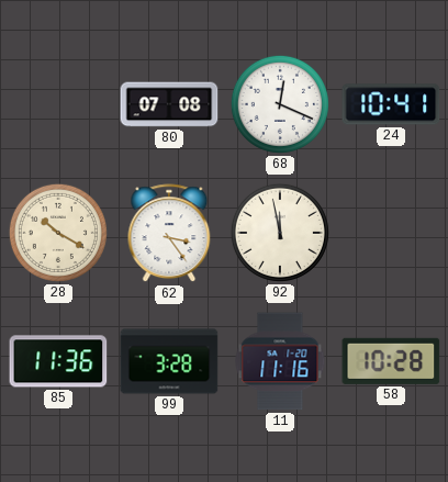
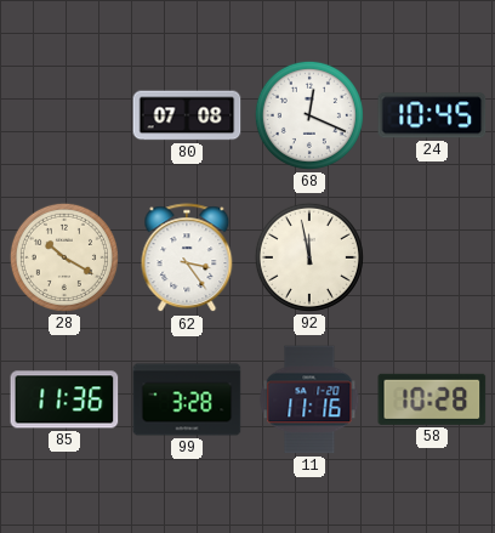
24: 10:41 -> 10:45 (432, 115)
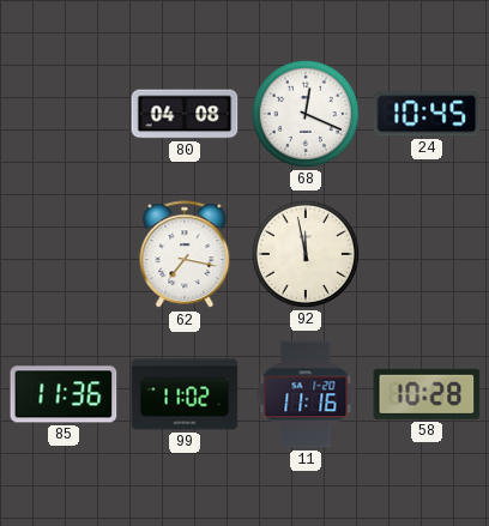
80: 07:08 -> 04:08 (185, 114)
28: 10:20 -> none (64, 257)
62: 3:24 -> 7:17 (185, 255)
99: 3:28 -> 11:02 (185, 394)
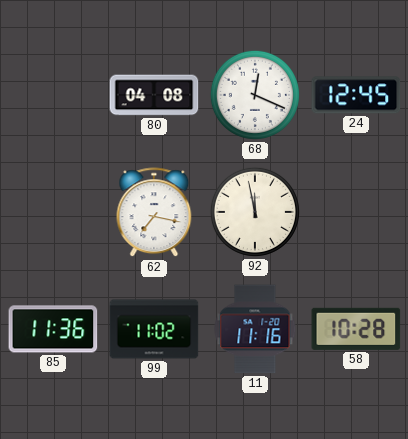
24: 10:45 -> 12:45 (356, 95)
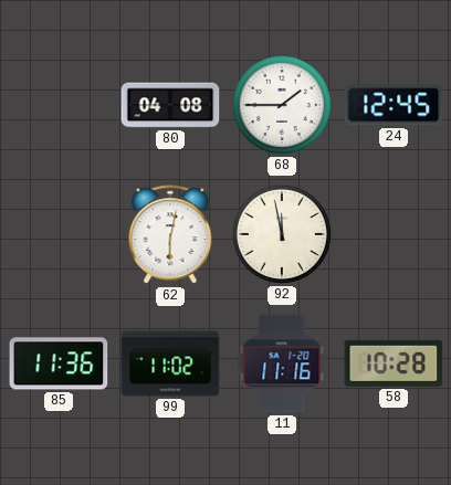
68: 12:19 -> 1:45 (282, 105)
62: 7:17 -> 6:02 (170, 235)
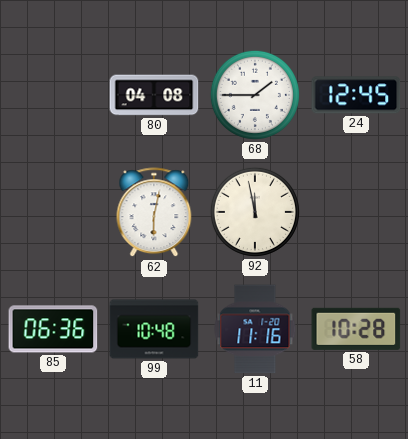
85: 11:36 -> 06:36 (53, 329)
99: 11:02 -> 10:48 (154, 329)
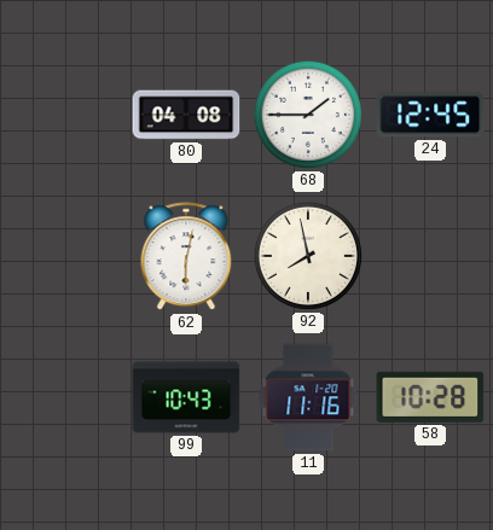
92: 11:58 -> 7:58 (308, 256)
85: 06:36 -> none (53, 329)
99: 10:48 -> 10:43 (186, 397)
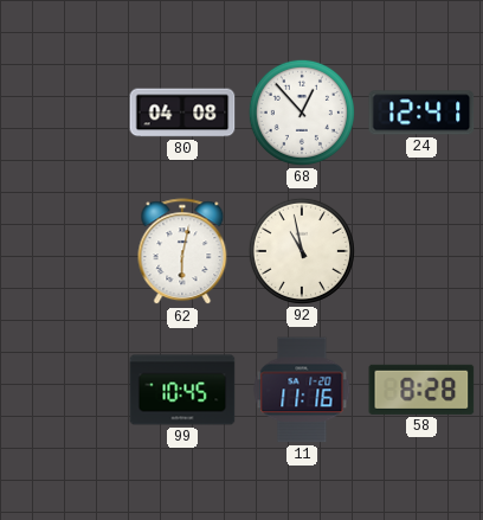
68: 1:45 -> 12:53 (302, 113)
24: 12:45 -> 12:41 (421, 113)
92: 7:58 -> 10:58 (302, 251)
99: 10:43 -> 10:45 (182, 390)
58: 10:28 -> 8:28 (421, 390)
